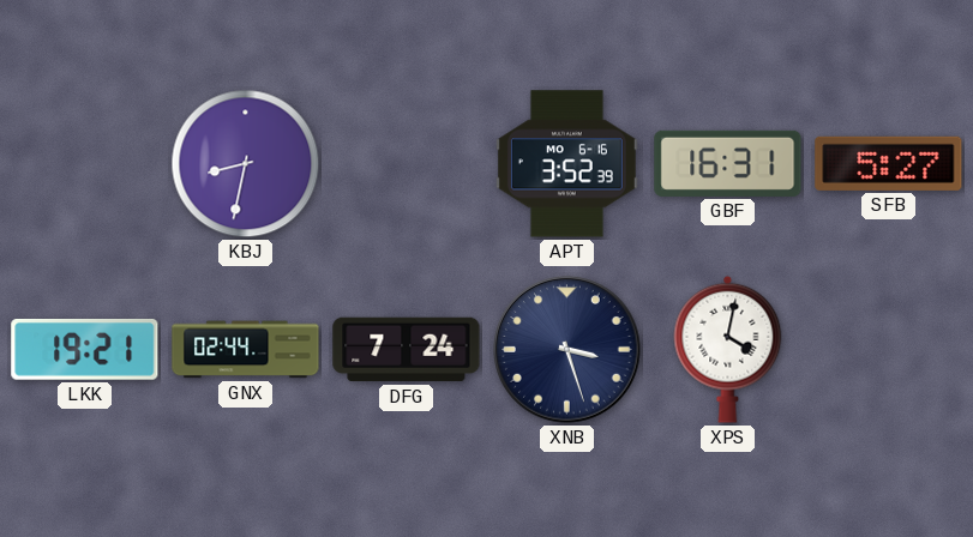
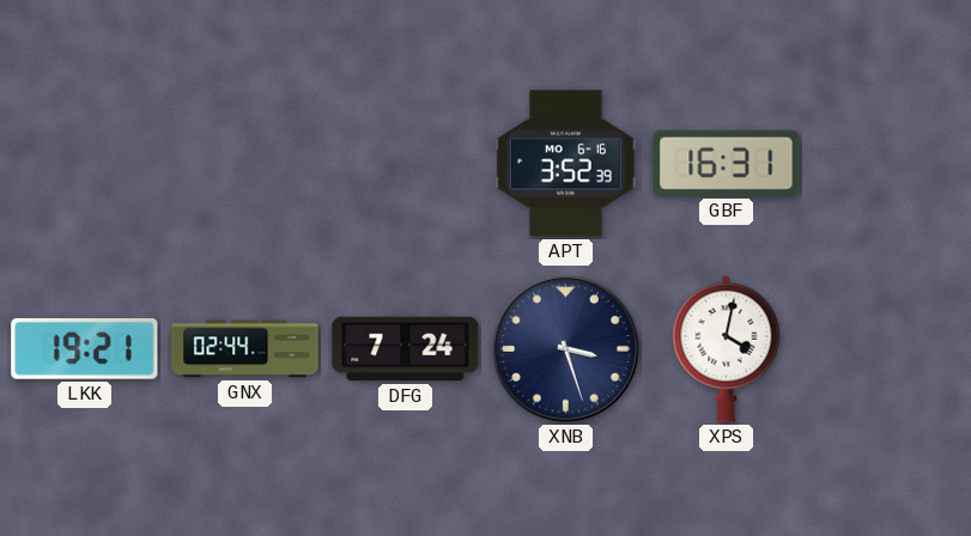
KBJ: 8:32 -> none (246, 164)
SFB: 5:27 -> none (889, 163)
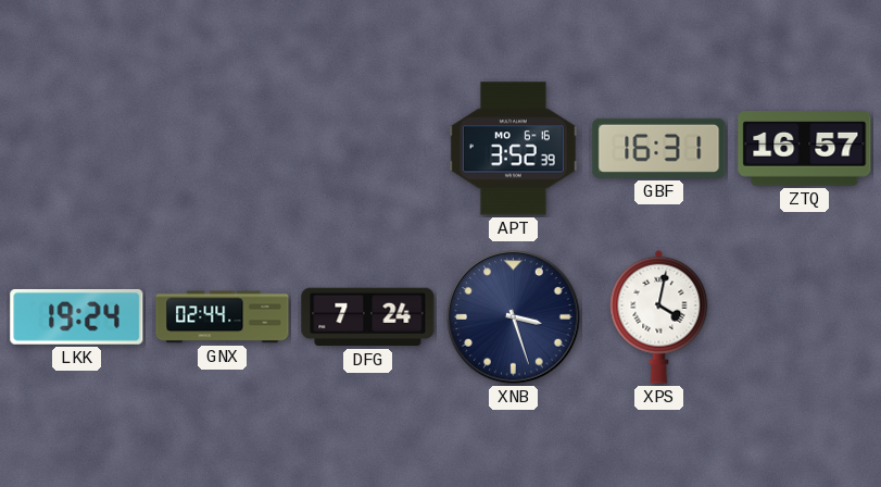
ZTQ: none -> 16:57 (805, 149)
LKK: 19:21 -> 19:24 (77, 316)
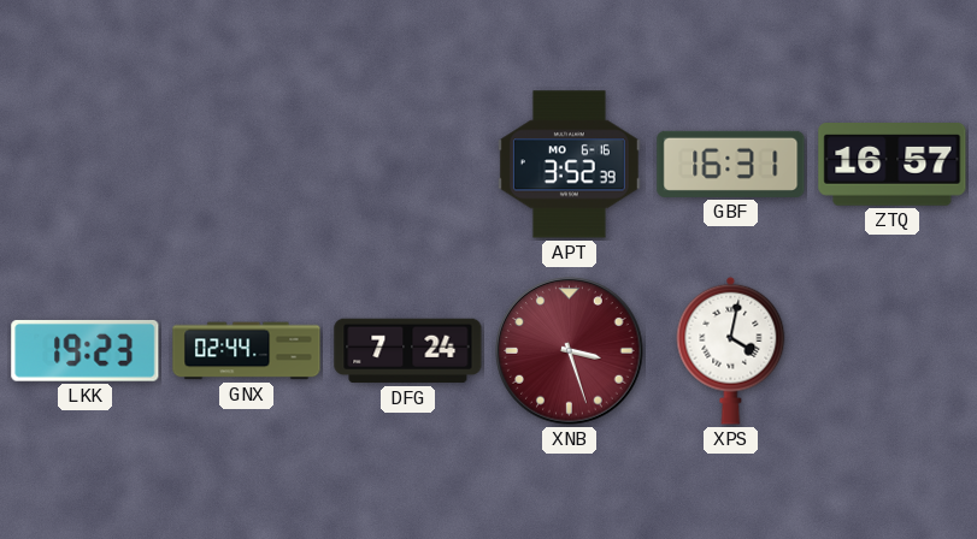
LKK: 19:24 -> 19:23 (86, 350)
XNB dial: navy -> burgundy (570, 351)
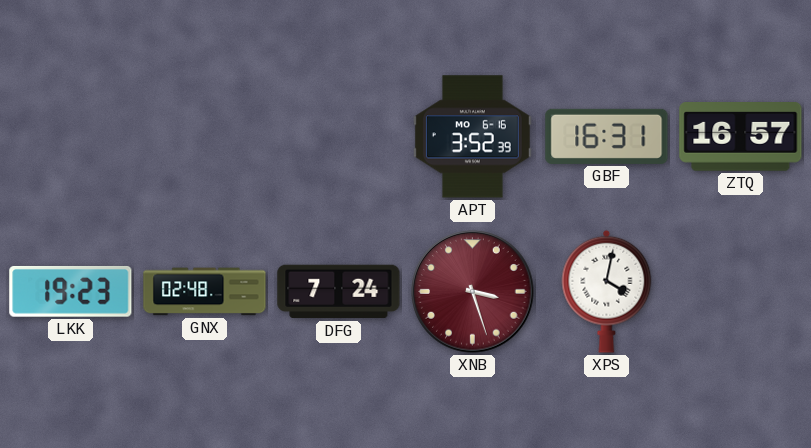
GNX: 02:44 -> 02:48 (205, 292)
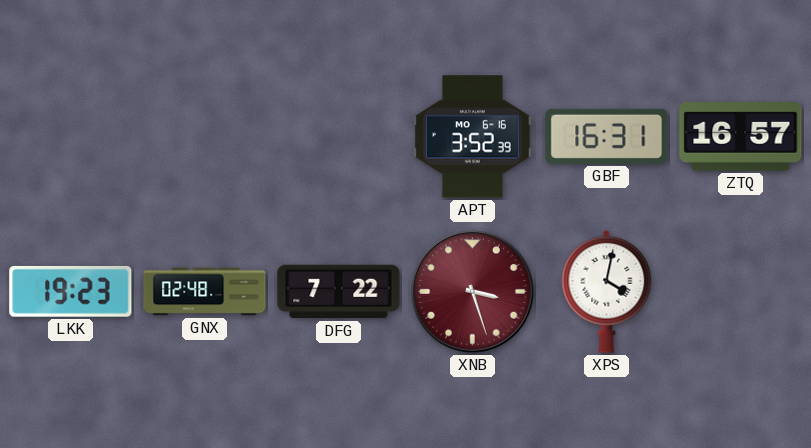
DFG: 7:24 -> 7:22 (339, 292)
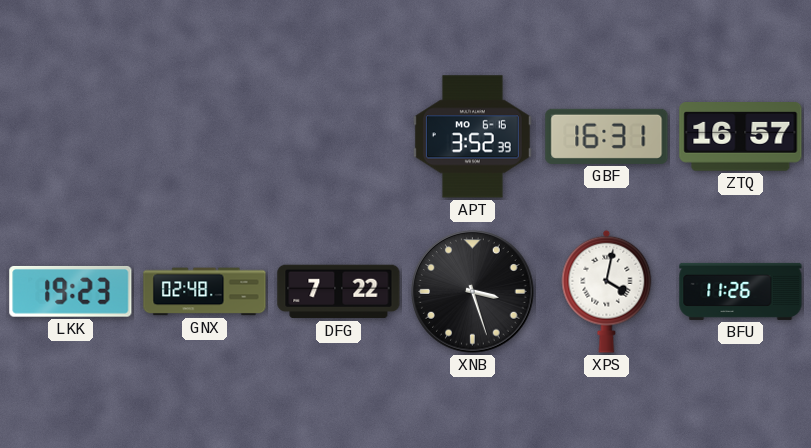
XNB dial: burgundy -> black (473, 292)
BFU: none -> 11:26 (741, 291)
